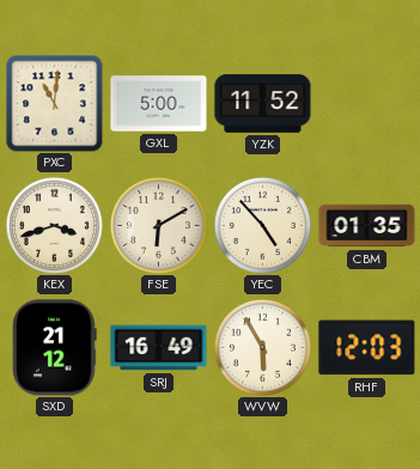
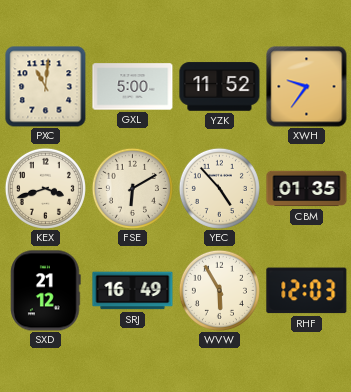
XWH: none -> 9:36 (307, 87)
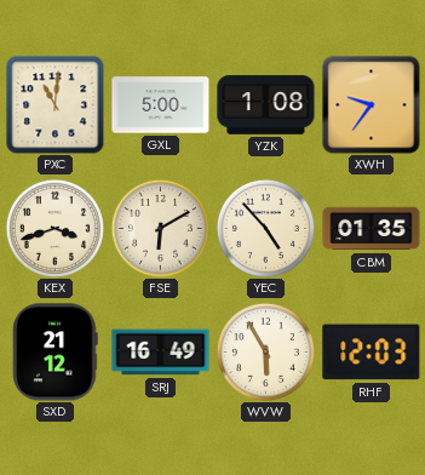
YZK: 11:52 -> 1:08 (266, 105)
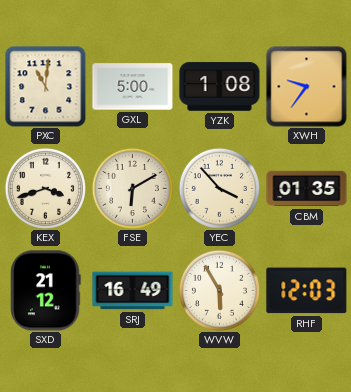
YEC: 4:53 -> 3:53 (219, 188)
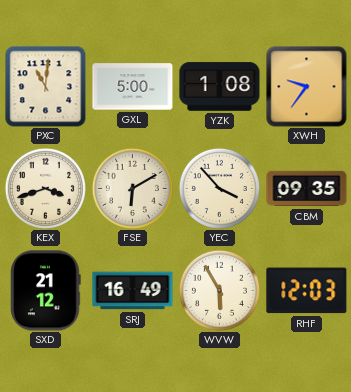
CBM: 01:35 -> 09:35 (307, 189)
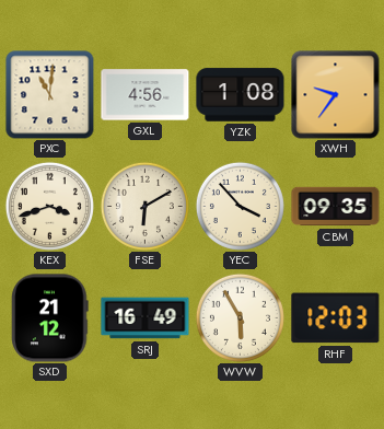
GXL: 5:00 -> 4:56 (146, 95)
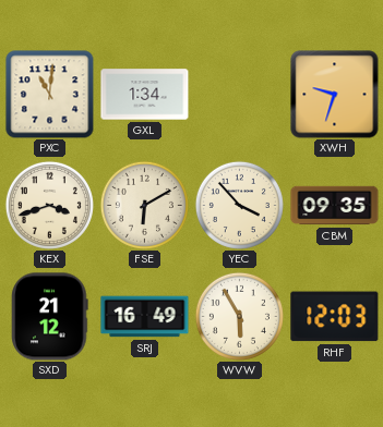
GXL: 4:56 -> 1:34 (145, 95)
YZK: 1:08 -> none (241, 95)
XWH: 9:36 -> 9:33 (335, 95)
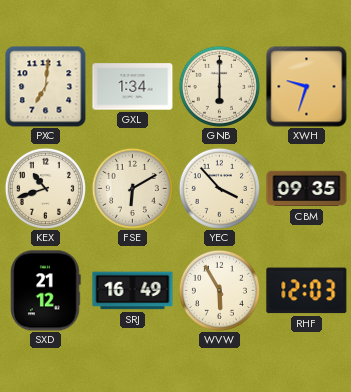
PXC: 11:01 -> 7:01 (46, 87)
GNB: none -> 6:00 (219, 86)
KEX: 3:42 -> 10:42 (45, 188)
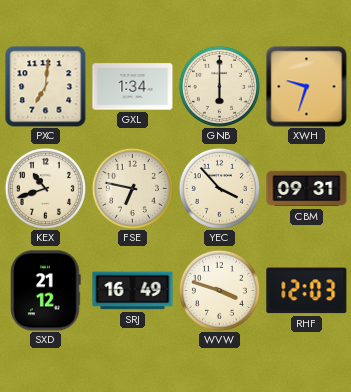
FSE: 6:10 -> 6:47 (132, 188)
CBM: 09:35 -> 09:31 (307, 189)
WVW: 5:55 -> 3:48 (219, 290)
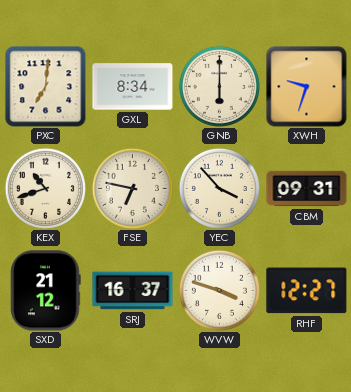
GXL: 1:34 -> 8:34 (133, 87)
SRJ: 16:49 -> 16:37 (133, 291)
RHF: 12:03 -> 12:27 (307, 291)
